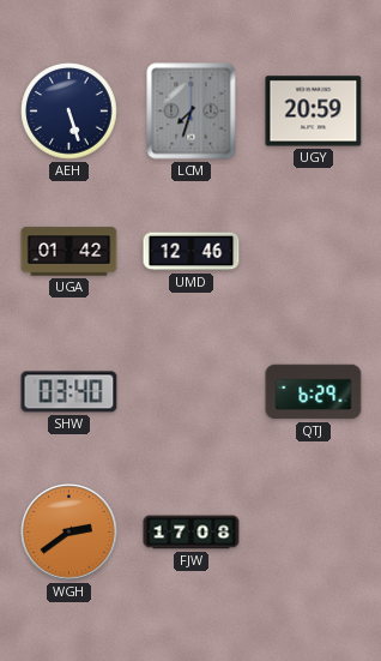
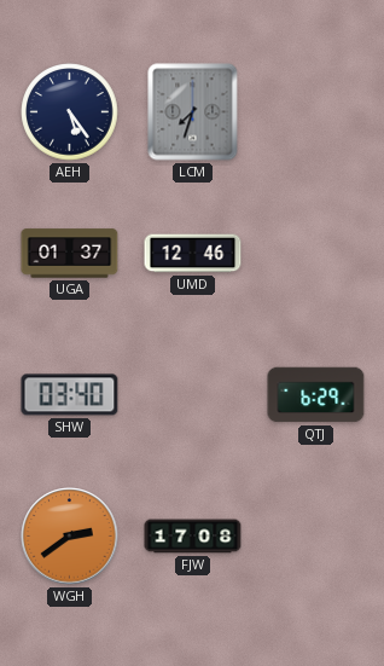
AEH: 5:27 -> 5:24 (70, 112)
UGY: 20:59 -> none (314, 112)
UGA: 01:42 -> 01:37 (70, 254)
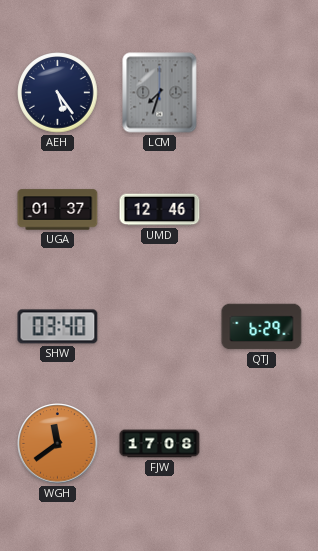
WGH: 2:39 -> 11:39 (58, 444)
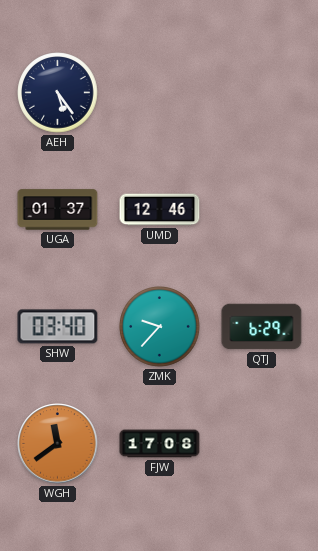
LCM: 7:33 -> none (160, 93)
ZMK: none -> 9:37 (160, 327)
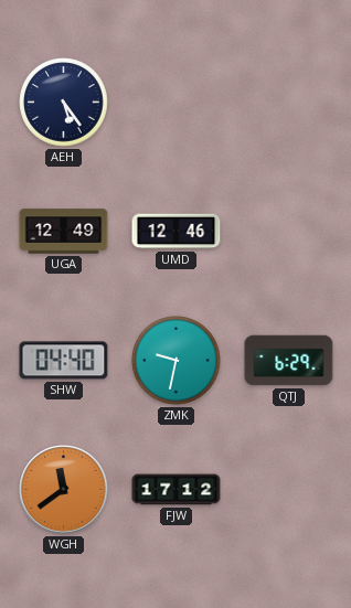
UGA: 01:37 -> 12:49 (64, 232)
SHW: 03:40 -> 04:40 (64, 361)
ZMK: 9:37 -> 9:32 (177, 361)
FJW: 17:08 -> 17:12 (177, 490)
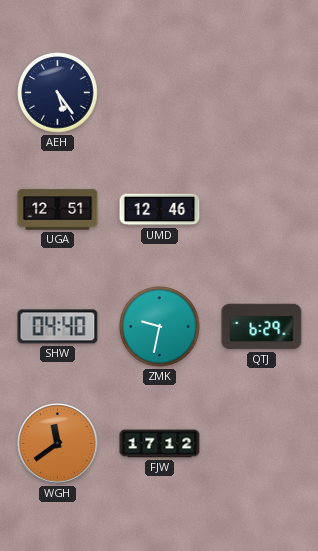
UGA: 12:49 -> 12:51 (58, 210)
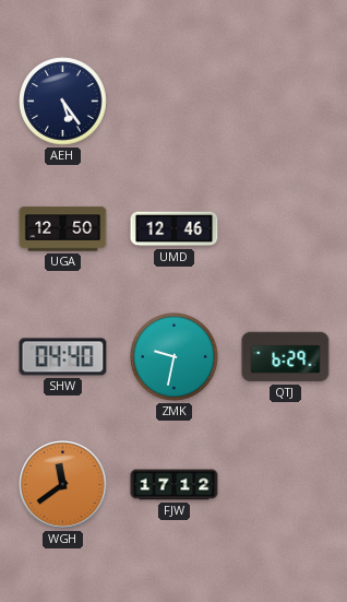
UGA: 12:51 -> 12:50 (63, 229)
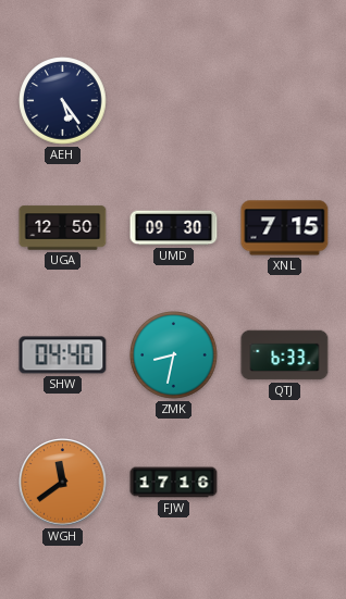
UMD: 12:46 -> 09:30 (174, 228)
XNL: none -> 7:15 (285, 228)
ZMK: 9:32 -> 8:32 (174, 355)
QTJ: 6:29 -> 6:33 (285, 355)
FJW: 17:12 -> 17:16 (174, 483)
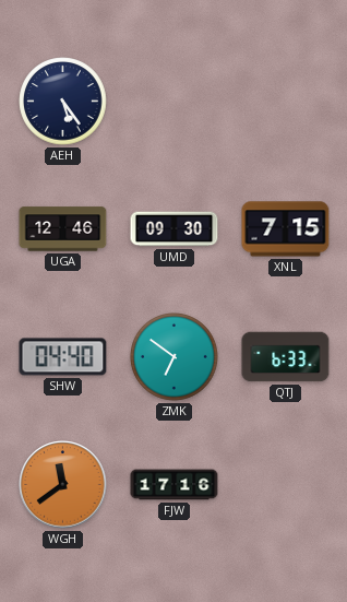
UGA: 12:50 -> 12:46 (63, 229)
ZMK: 8:32 -> 6:51 (175, 357)
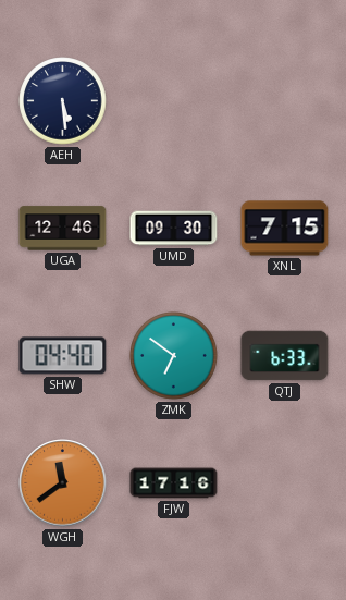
AEH: 5:24 -> 5:29 (63, 101)
